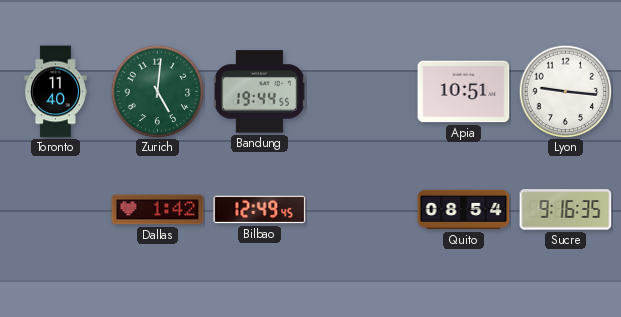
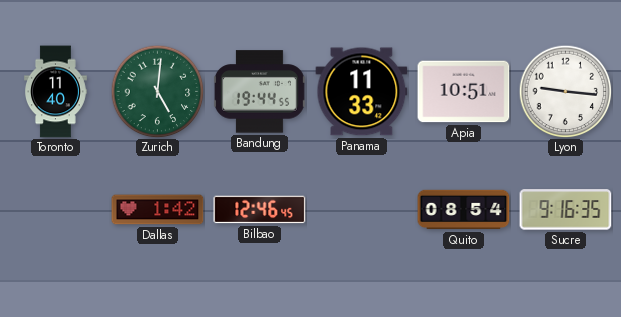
Panama: none -> 11:33 (362, 92)
Bilbao: 12:49 -> 12:46 (260, 210)
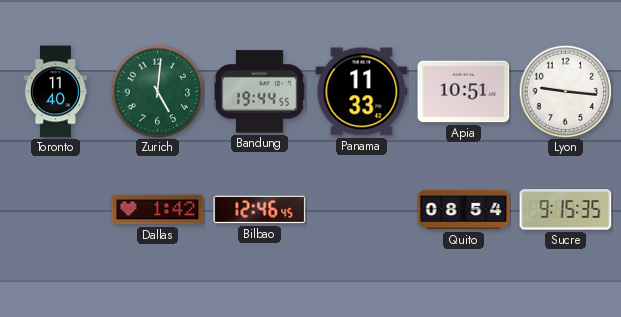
Sucre: 9:16 -> 9:15 (566, 210)
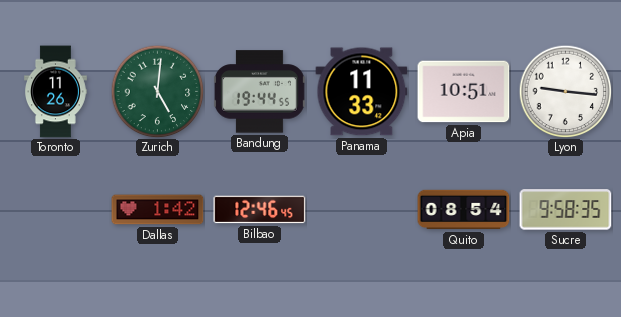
Toronto: 11:40 -> 11:26 (56, 92)
Sucre: 9:15 -> 9:58 (566, 210)
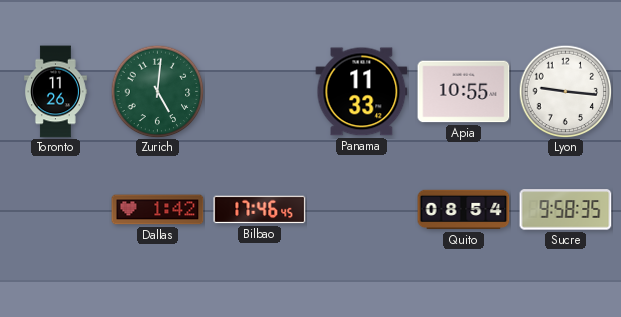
Bandung: 19:44 -> none (259, 92)
Apia: 10:51 -> 10:55 (464, 92)
Bilbao: 12:46 -> 17:46 (260, 210)
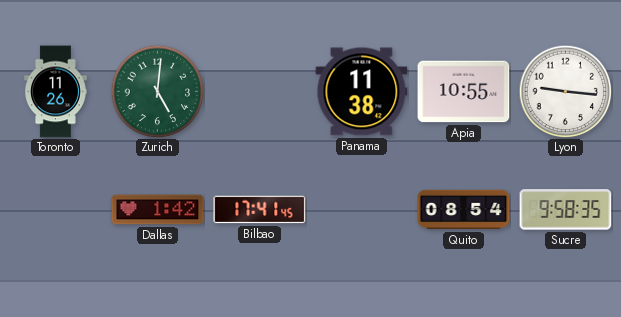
Panama: 11:33 -> 11:38 (362, 92)
Bilbao: 17:46 -> 17:41 (260, 210)
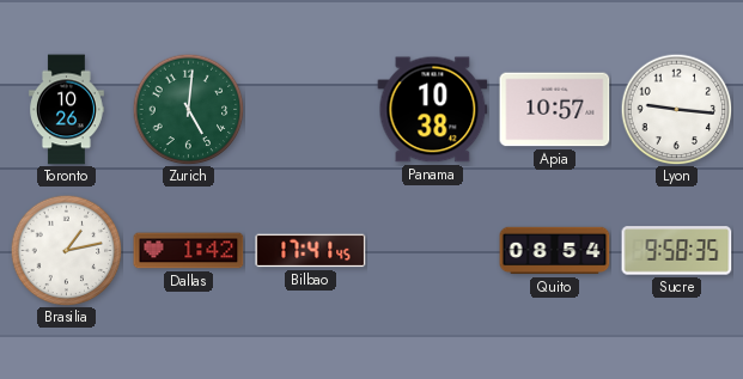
Toronto: 11:26 -> 10:26 (67, 110)
Panama: 11:38 -> 10:38 (433, 110)
Apia: 10:55 -> 10:57 (555, 110)
Brasilia: none -> 1:13 (66, 250)
